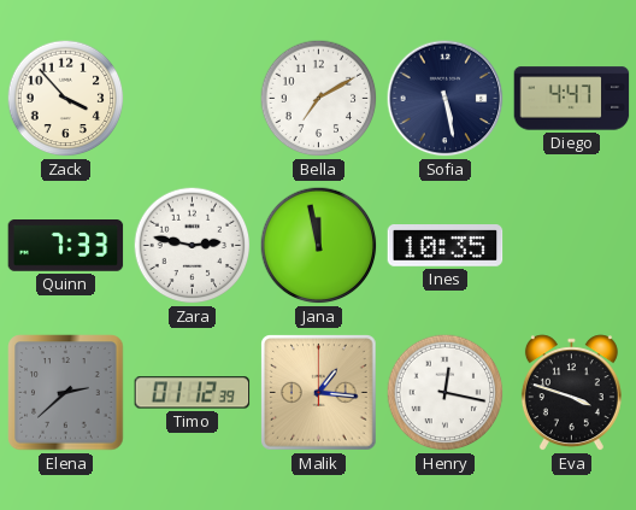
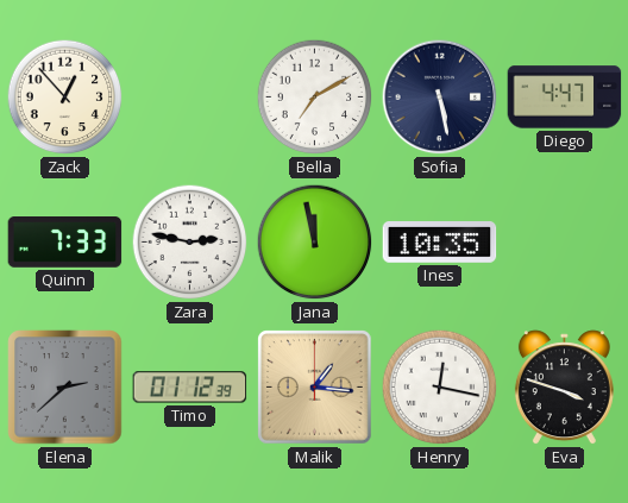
Zack: 3:53 -> 12:53 (65, 98)
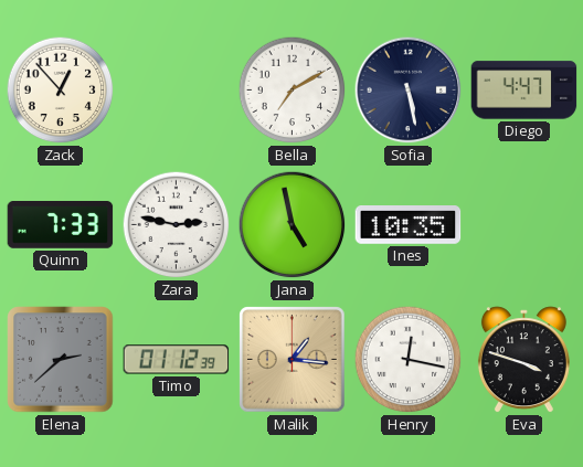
Jana: 11:58 -> 4:58 (293, 225)
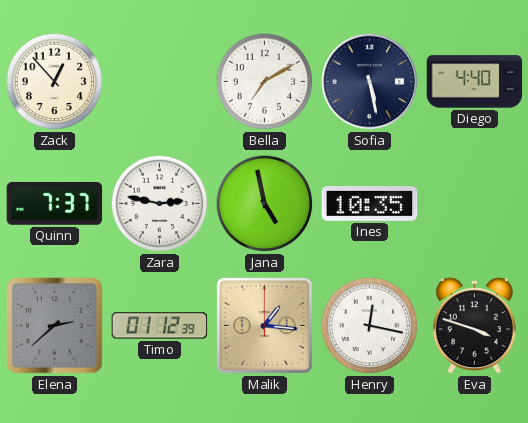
Diego: 4:47 -> 4:40 (475, 82)
Quinn: 7:33 -> 7:37 (55, 204)
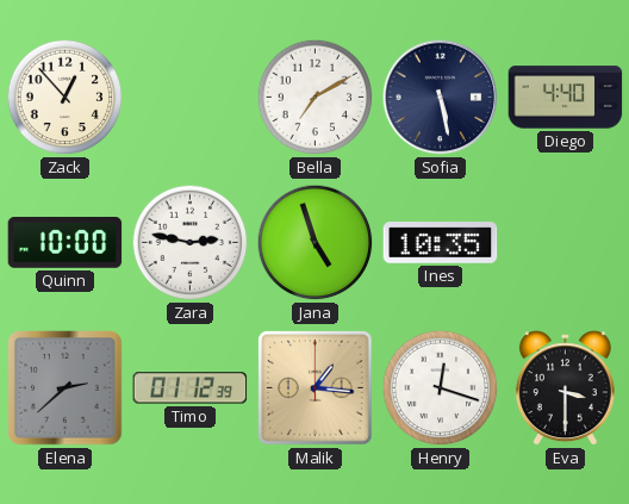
Quinn: 7:37 -> 10:00 (66, 243)
Jana: 4:58 -> 4:57 (316, 243)
Henry: 12:17 -> 12:18 (441, 388)
Eva: 3:48 -> 3:30 (565, 388)
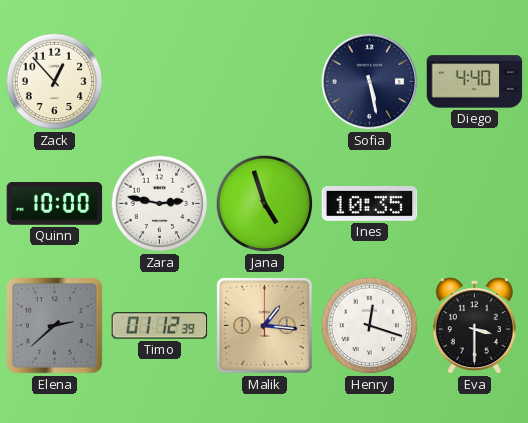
Bella: 7:10 -> none (316, 98)
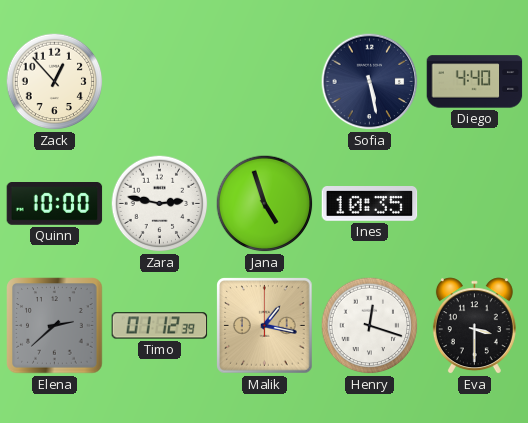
Malik: 1:16 -> 1:17 (265, 326)
